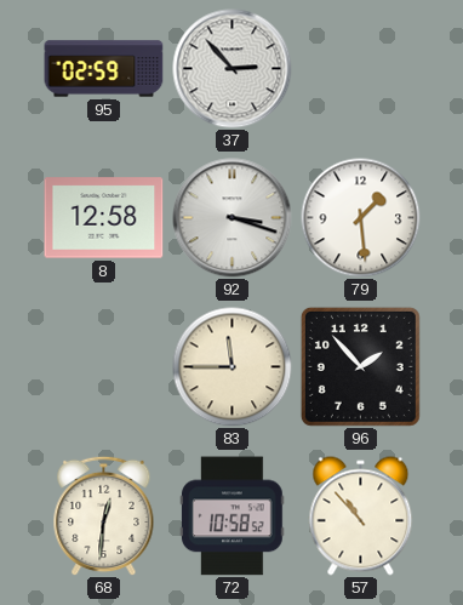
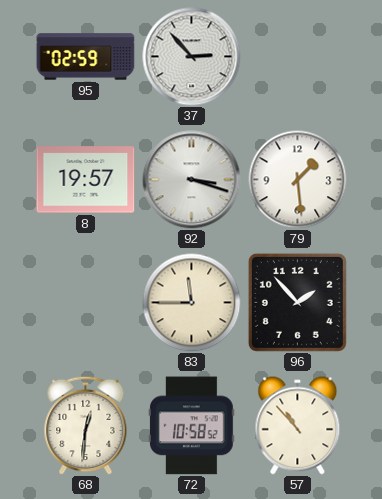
8: 12:58 -> 19:57 (86, 180)
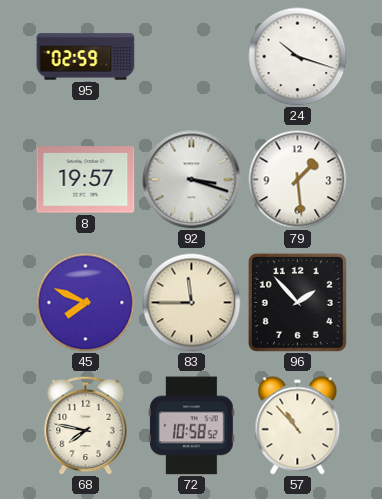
37: 2:53 -> none (192, 57)
24: none -> 10:18 (298, 57)
45: none -> 7:49 (86, 303)
68: 12:31 -> 7:47 (86, 425)
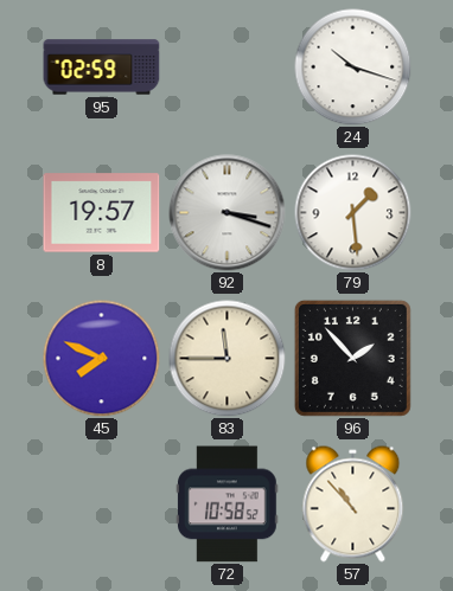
68: 7:47 -> none (86, 425)
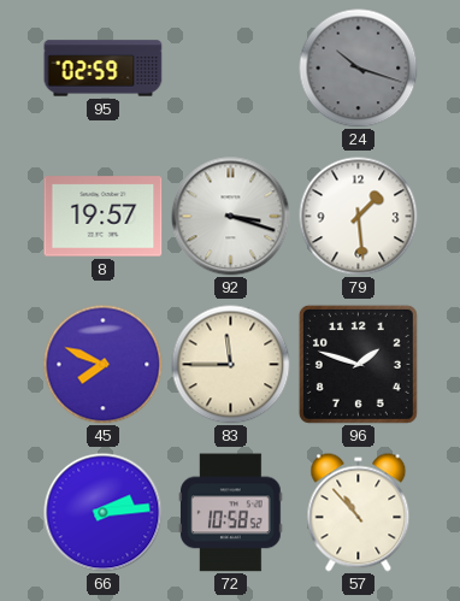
24 dial: white -> grey (359, 69)
96: 1:53 -> 1:48 (358, 364)
66: none -> 2:14 (104, 513)
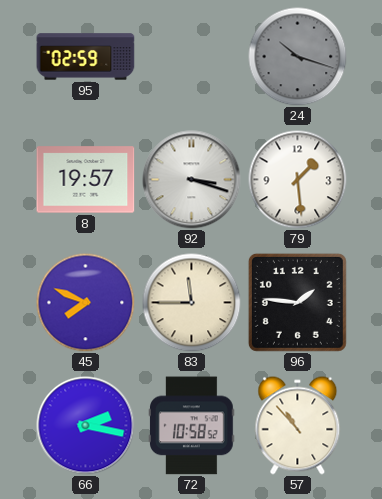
96: 1:48 -> 1:46 (297, 302)
66: 2:14 -> 2:17 (86, 426)
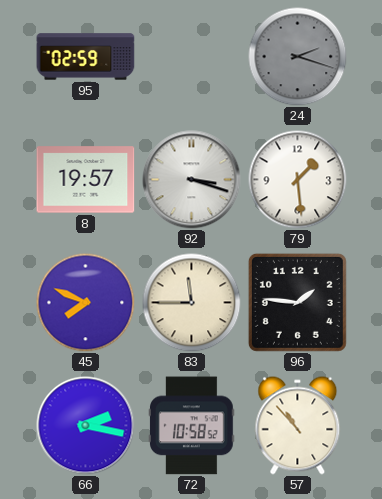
24: 10:18 -> 2:18 (298, 57)
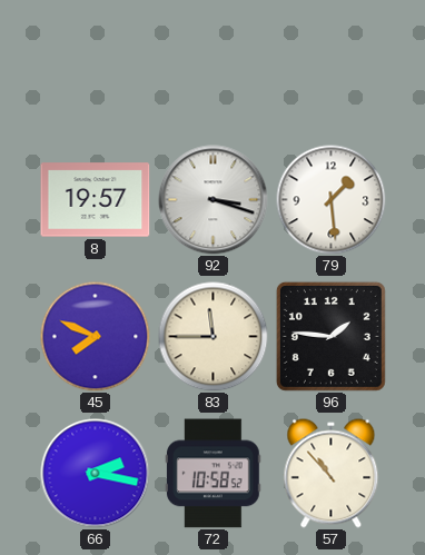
95: 02:59 -> none (86, 57)
24: 2:18 -> none (298, 57)
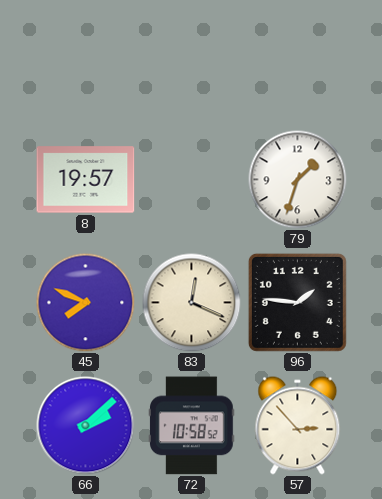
92: 3:18 -> none (214, 200)
79: 1:29 -> 1:33 (298, 180)
83: 11:45 -> 12:19 (192, 303)
66: 2:17 -> 2:08 (86, 426)
57: 10:53 -> 2:53 (298, 426)
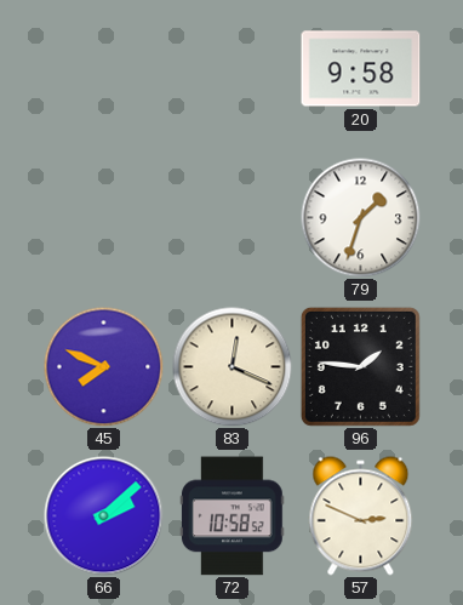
20: none -> 9:58 (361, 69)
8: 19:57 -> none (86, 180)
57: 2:53 -> 2:49 (361, 516)
